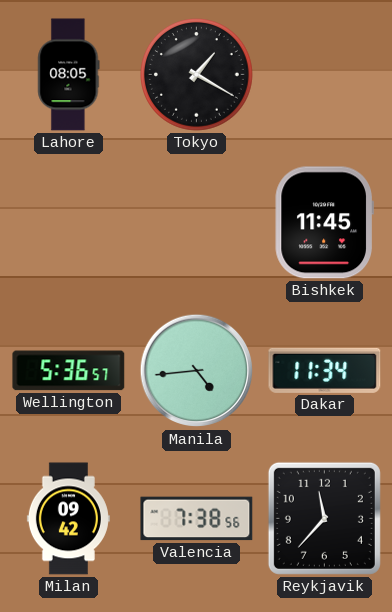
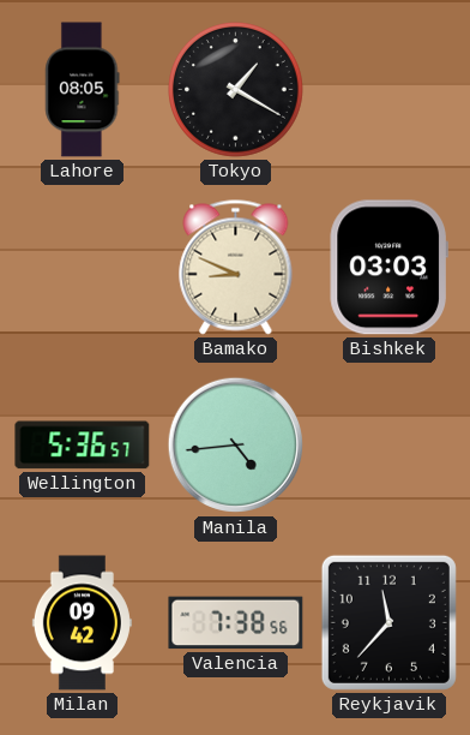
Bamako: none -> 8:49 (236, 268)
Bishkek: 11:45 -> 03:03 (388, 268)
Dakar: 11:34 -> none (325, 370)
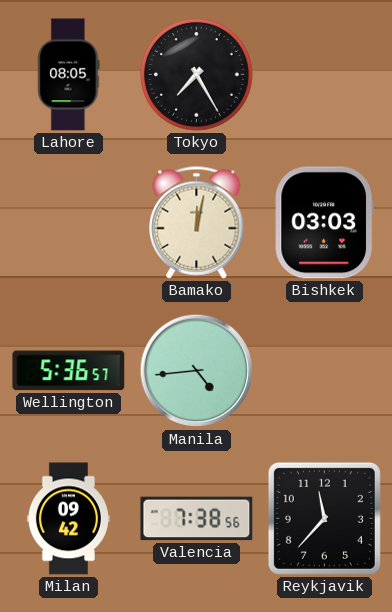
Tokyo: 1:20 -> 7:25 (197, 75)
Bamako: 8:49 -> 12:02 (197, 223)
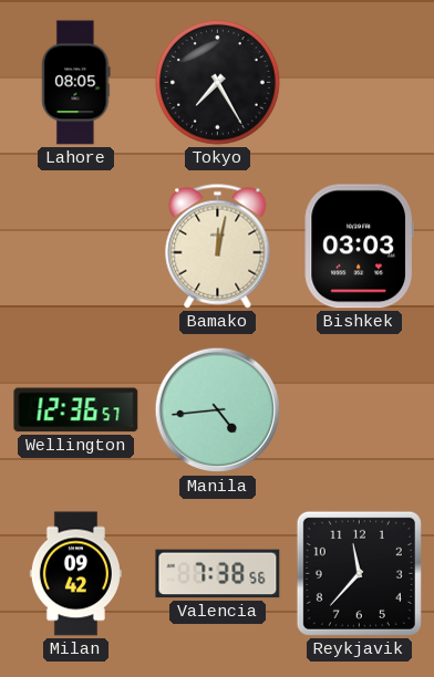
Wellington: 5:36 -> 12:36 (76, 410)
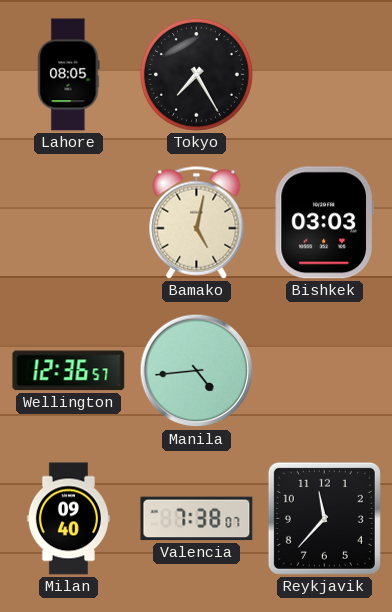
Bamako: 12:02 -> 5:02 (197, 223)
Milan: 09:42 -> 09:40 (68, 519)
Valencia: 7:38:56 -> 7:38:07 (197, 519)
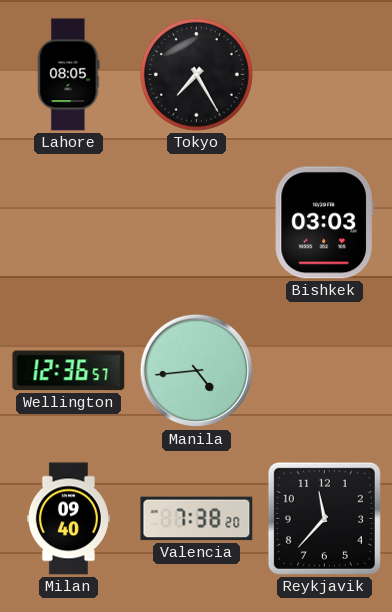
Bamako: 5:02 -> none (197, 223)
Valencia: 7:38:07 -> 7:38:20 (197, 519)
